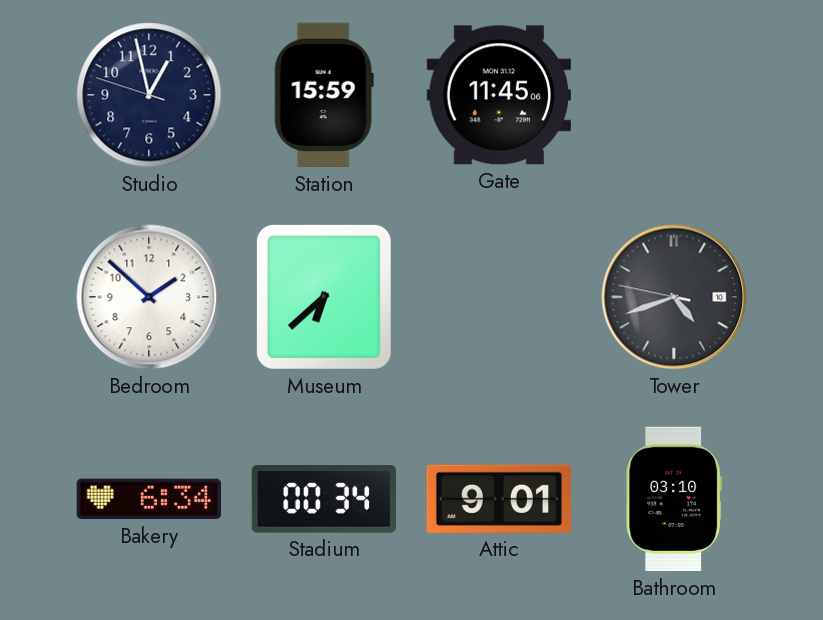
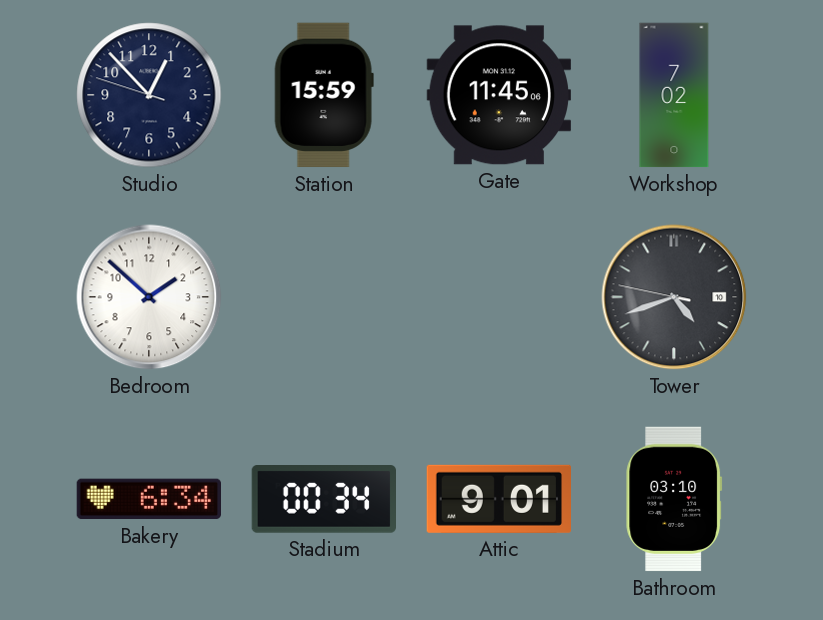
Studio: 12:57 -> 12:52 (149, 95)
Workshop: none -> 7:02 (674, 95)
Museum: 6:38 -> none (324, 297)
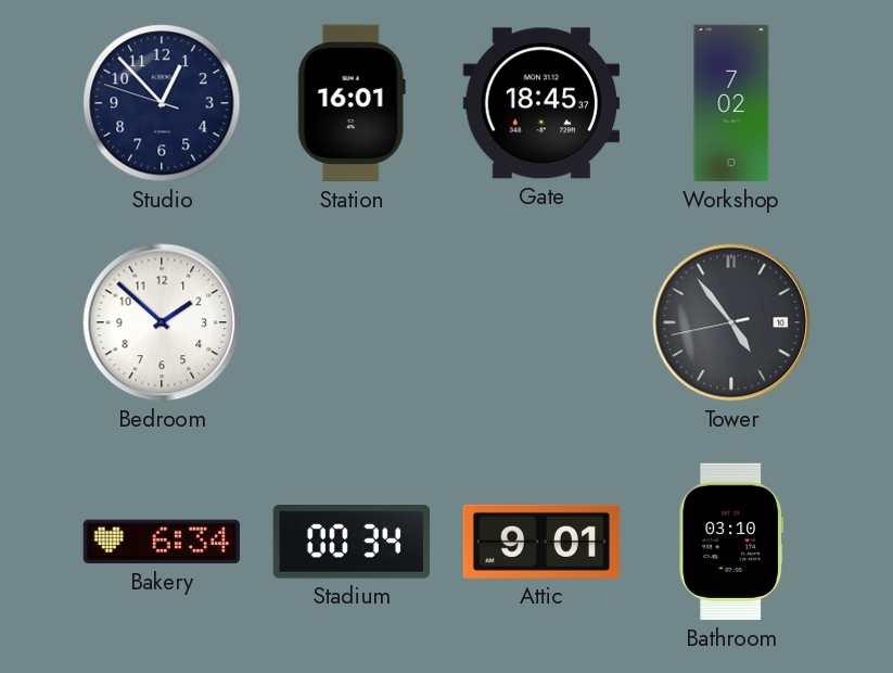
Station: 15:59 -> 16:01 (352, 103)
Gate: 11:45 -> 18:45 (540, 103)
Tower: 4:41 -> 4:53 (731, 322)
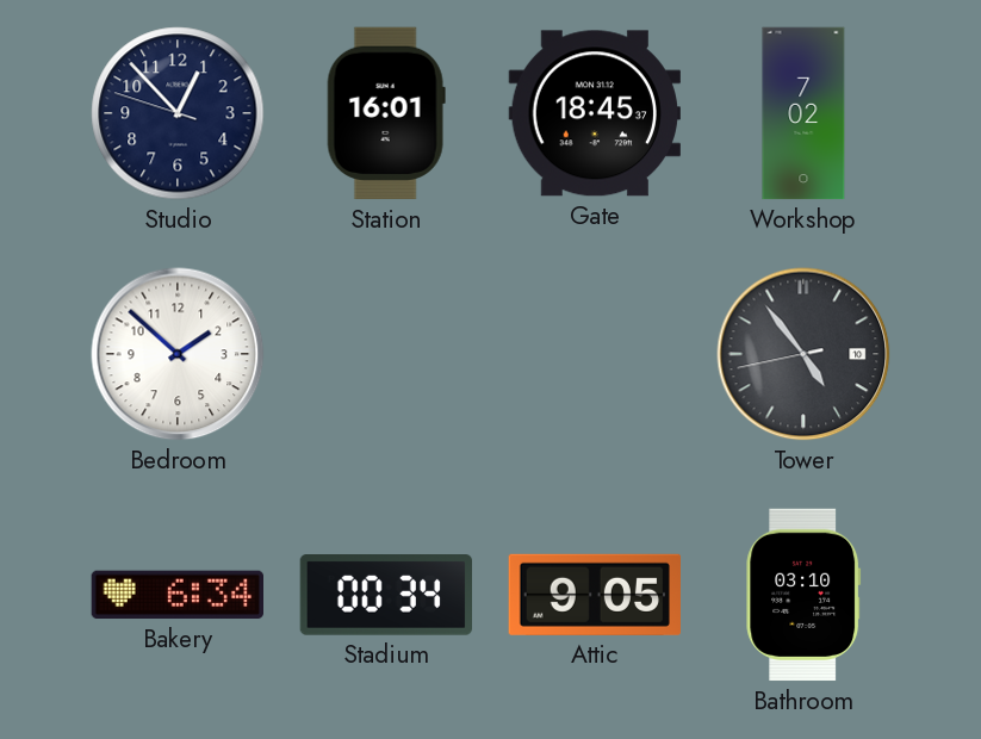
Attic: 9:01 -> 9:05 (594, 595)
